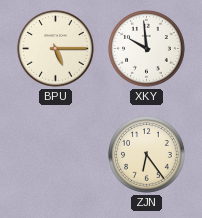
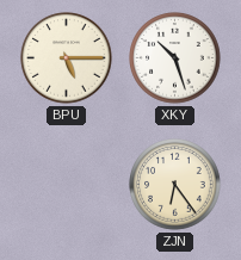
XKY: 9:59 -> 10:27 (175, 58)
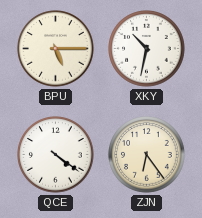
XKY: 10:27 -> 10:32 (147, 49)
QCE: none -> 4:21 (56, 155)
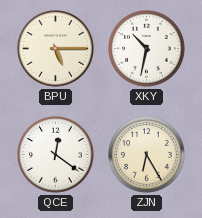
QCE: 4:21 -> 12:21 (56, 155)
ZJN: 6:24 -> 6:25 (147, 155)
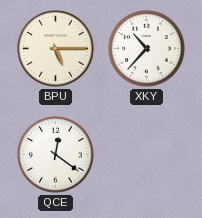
XKY: 10:32 -> 10:37 (147, 49)
ZJN: 6:25 -> none (147, 155)
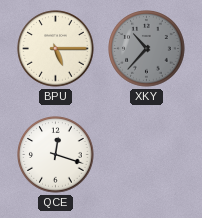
XKY dial: white -> grey (147, 49)
QCE: 12:21 -> 12:18 (56, 155)
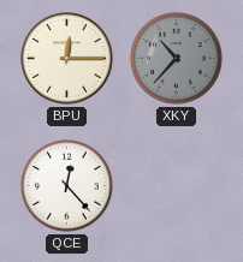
BPU: 5:15 -> 12:15 (67, 59)
QCE: 12:18 -> 12:23 (67, 186)
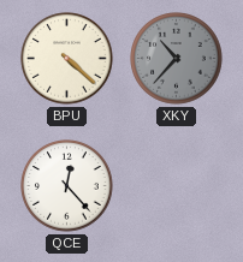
BPU: 12:15 -> 4:22 (67, 59)
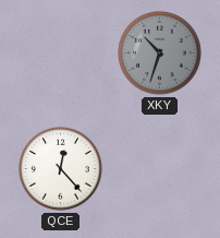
BPU: 4:22 -> none (67, 59)
XKY: 10:37 -> 10:33 (160, 53)
